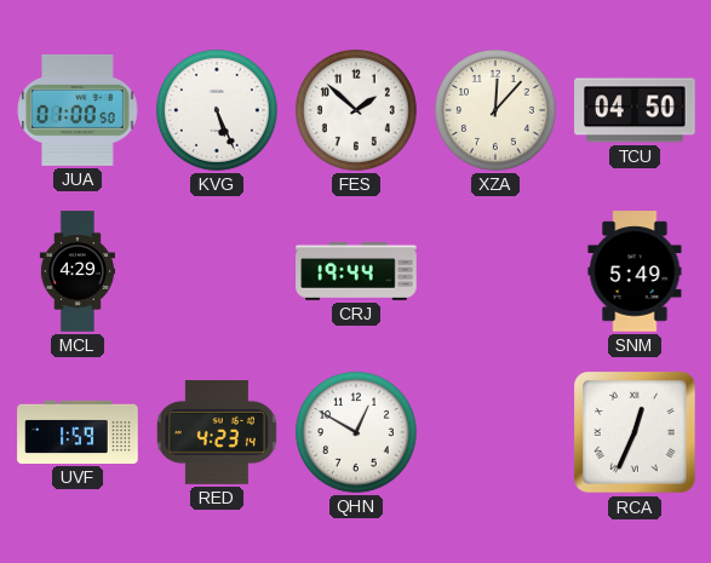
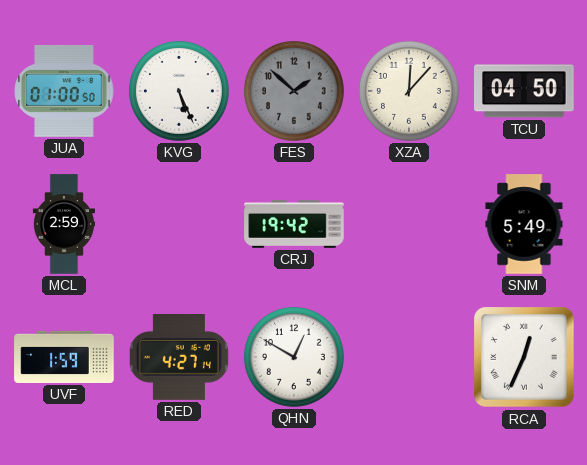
FES dial: white -> grey (294, 91)
MCL: 4:29 -> 2:59 (63, 224)
CRJ: 19:44 -> 19:42 (294, 224)
RED: 4:23 -> 4:27 (179, 357)
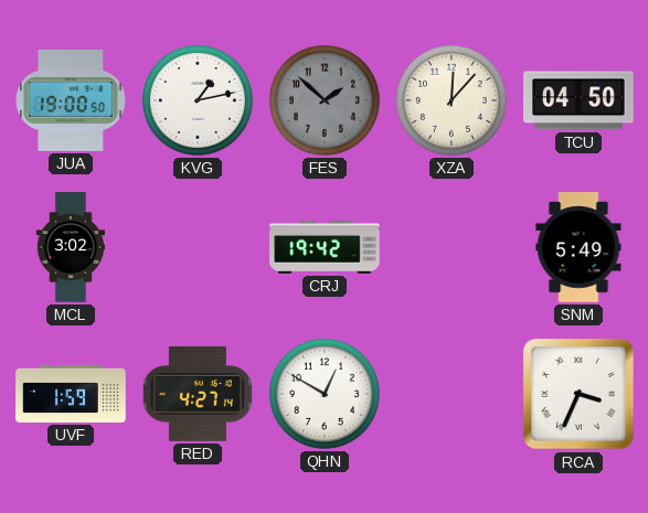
JUA: 01:00 -> 19:00 (71, 100)
KVG: 5:26 -> 1:13 (198, 100)
MCL: 2:59 -> 3:02 (70, 247)
RCA: 12:34 -> 3:34 (578, 394)
